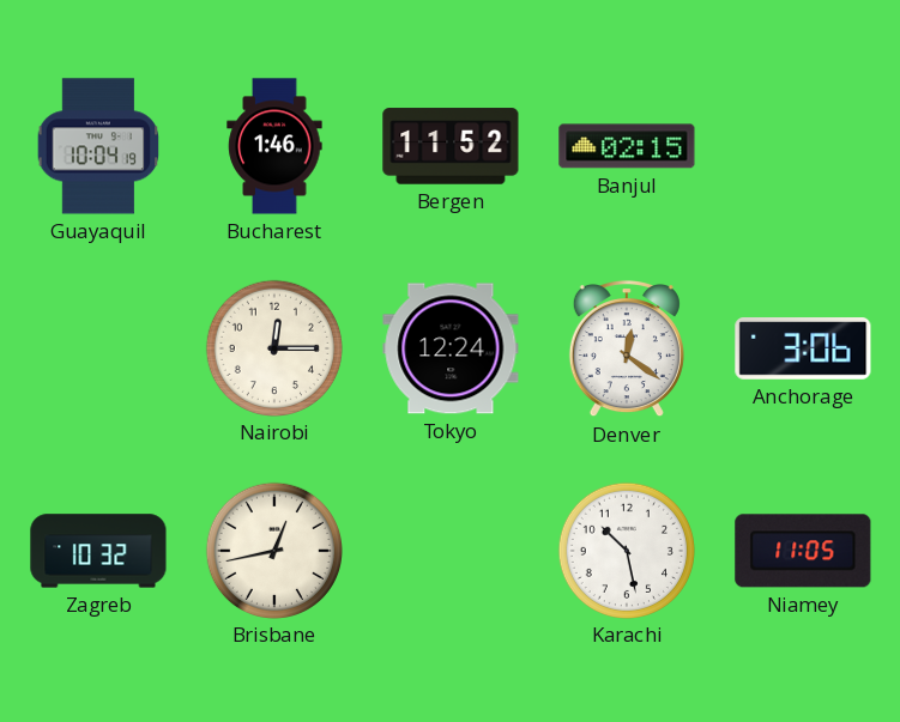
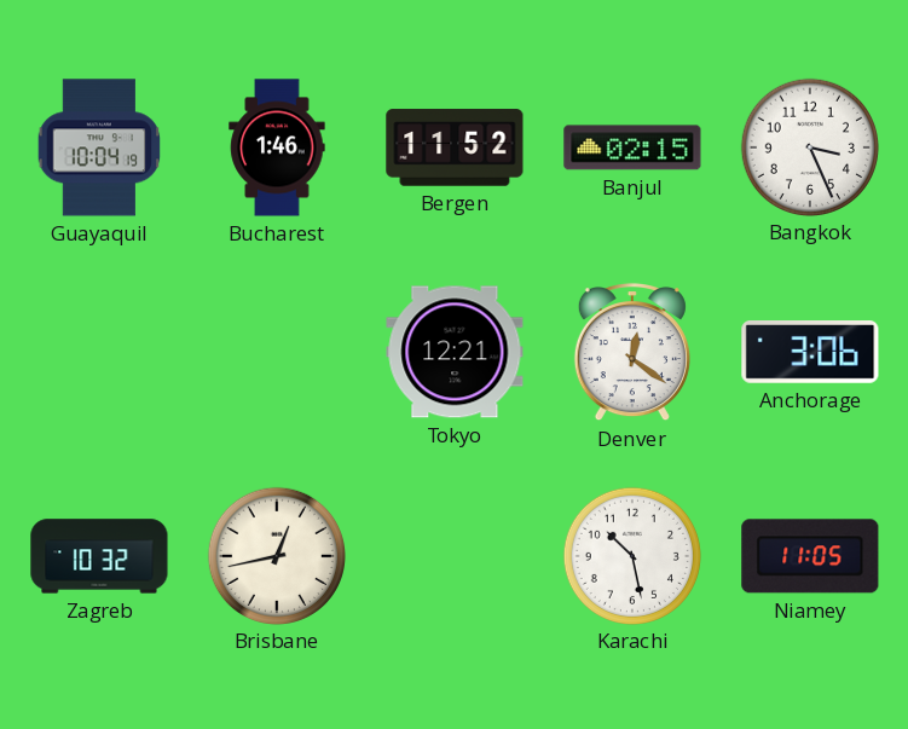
Bangkok: none -> 3:26 (809, 146)
Nairobi: 12:15 -> none (273, 347)
Tokyo: 12:24 -> 12:21 (455, 352)
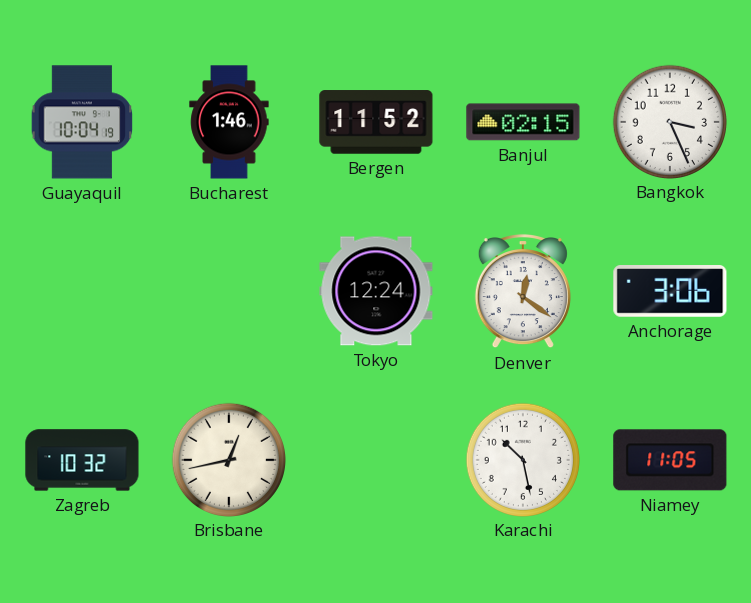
Tokyo: 12:21 -> 12:24 (376, 291)
